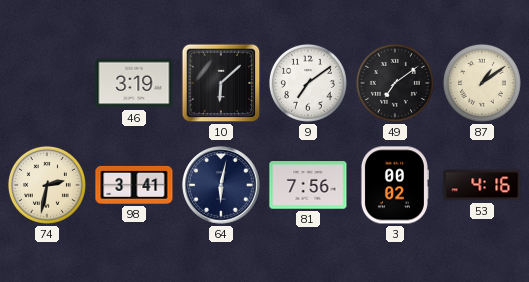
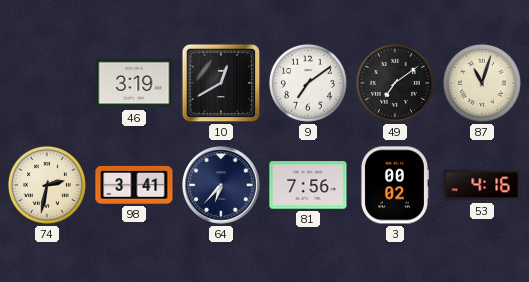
10: 6:08 -> 12:40 (221, 83)
87: 1:09 -> 11:03 (482, 83)
64: 6:02 -> 6:37 (221, 185)
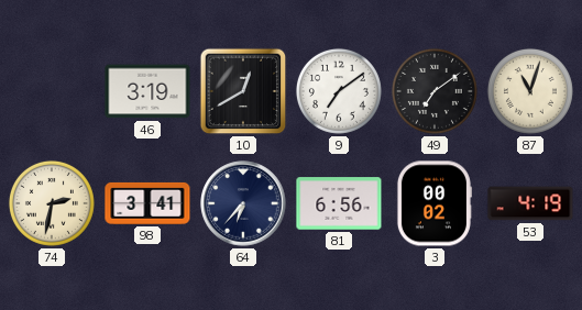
81: 7:56 -> 6:56 (339, 203)
53: 4:16 -> 4:19 (530, 203)
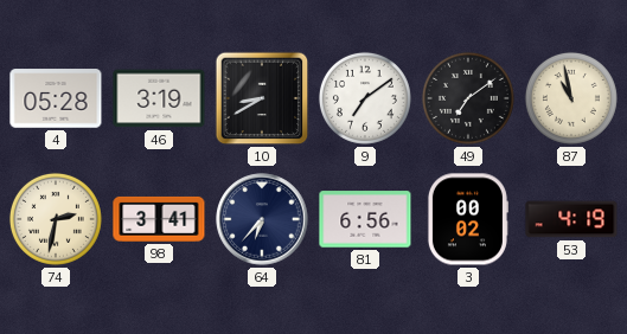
4: none -> 05:28 (56, 98)
10: 12:40 -> 8:40 (262, 98)
87: 11:03 -> 10:58 (571, 98)
